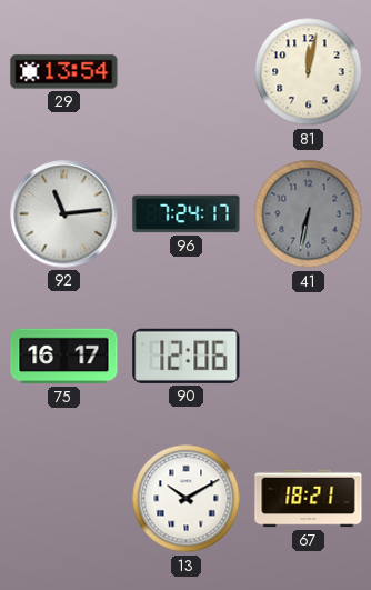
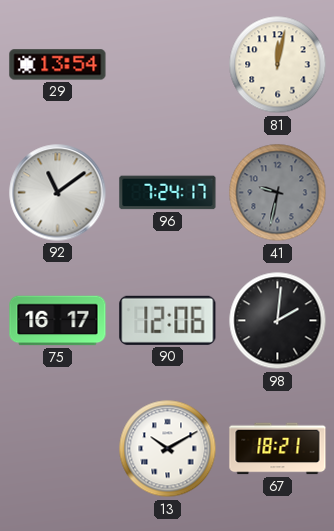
92: 11:14 -> 11:09 (58, 193)
41: 6:32 -> 9:32 (278, 193)
98: none -> 2:01 (278, 321)
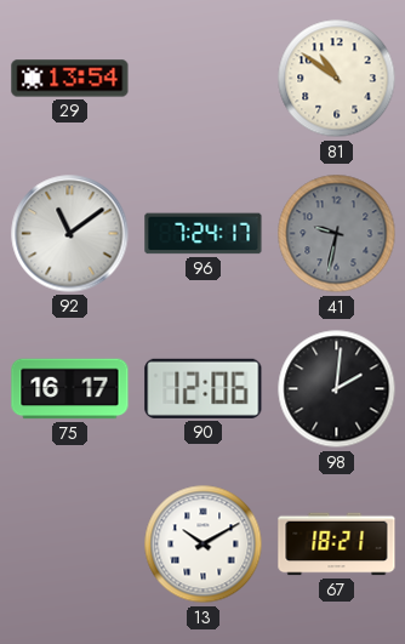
81: 12:02 -> 10:51 (337, 79)
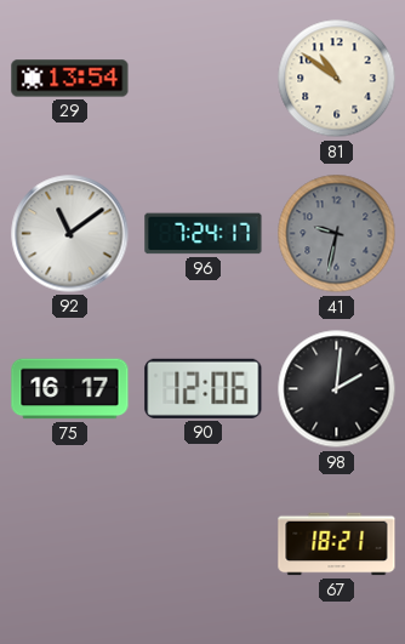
13: 10:10 -> none (204, 545)
